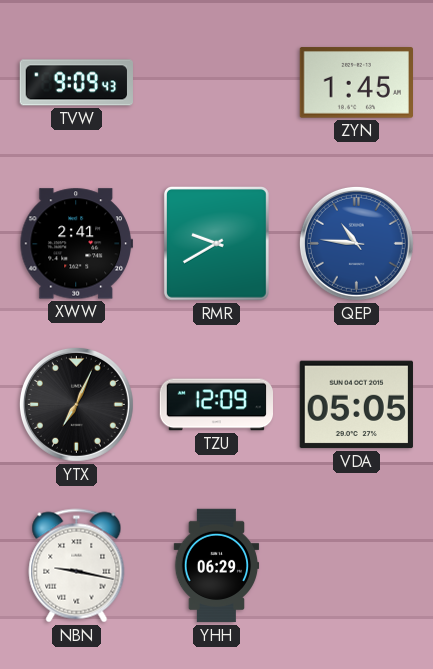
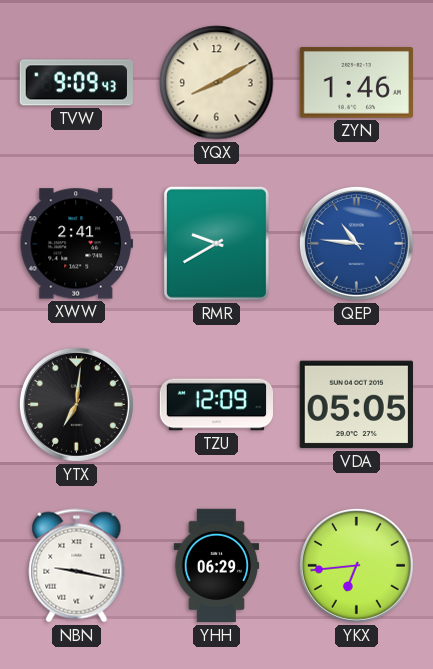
YQX: none -> 8:10 (217, 83)
ZYN: 1:45 -> 1:46 (356, 83)
YTX: 7:04 -> 7:01 (76, 404)
YKX: none -> 6:44 (356, 565)
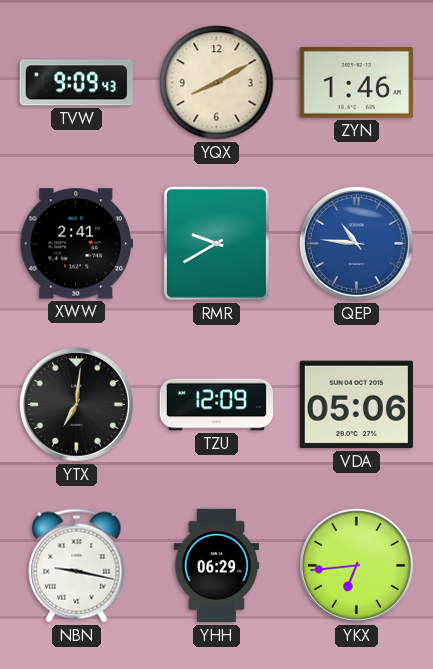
VDA: 05:05 -> 05:06 (356, 405)
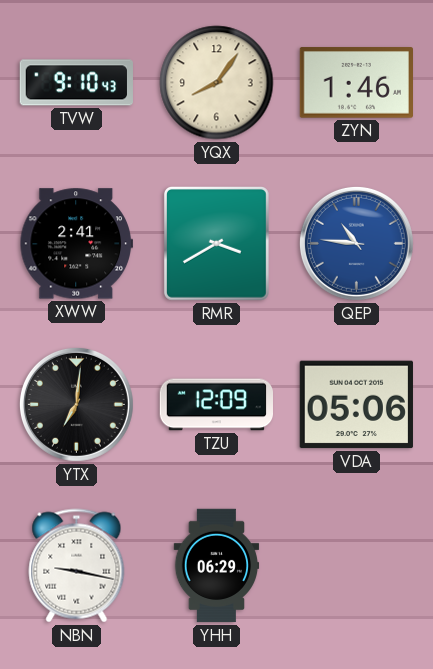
TVW: 9:09 -> 9:10 (76, 83)
YQX: 8:10 -> 8:06 (217, 83)
RMR: 9:40 -> 3:40 (216, 243)
YKX: 6:44 -> none (356, 565)
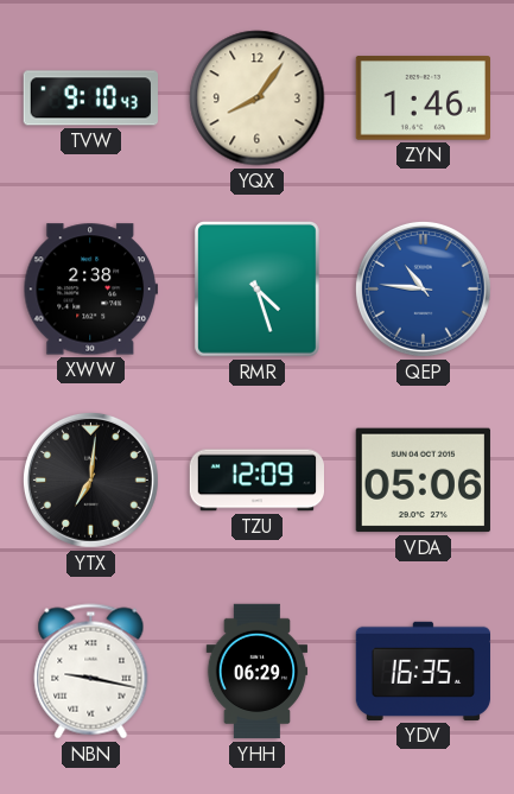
XWW: 2:41 -> 2:38 (90, 290)
RMR: 3:40 -> 4:27 (256, 288)
YDV: none -> 16:35 (423, 671)
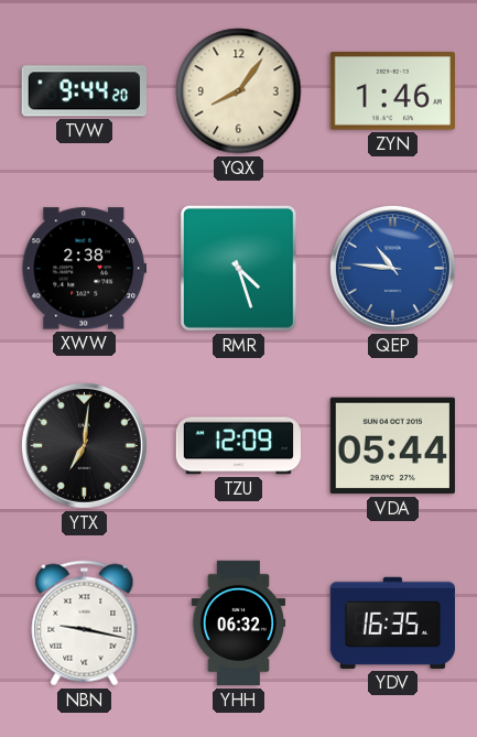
TVW: 9:10 -> 9:44 (84, 91)
VDA: 05:06 -> 05:44 (392, 446)
YHH: 06:29 -> 06:32 (239, 624)
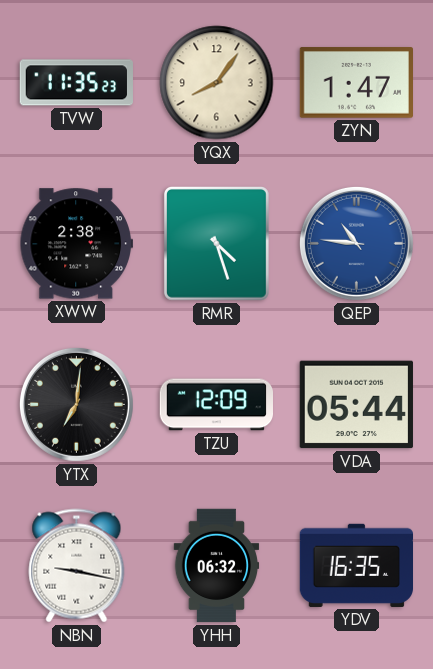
TVW: 9:44 -> 11:35 (76, 83)
ZYN: 1:46 -> 1:47 (356, 83)
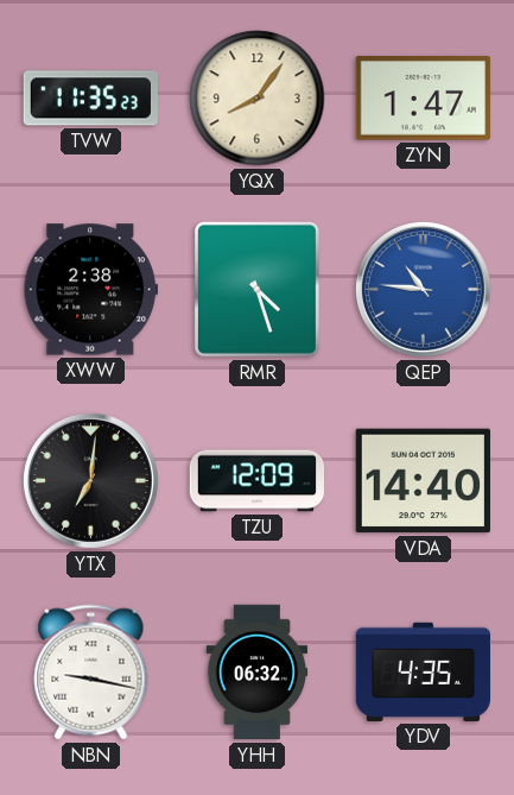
VDA: 05:44 -> 14:40 (423, 481)
YDV: 16:35 -> 4:35 (423, 671)
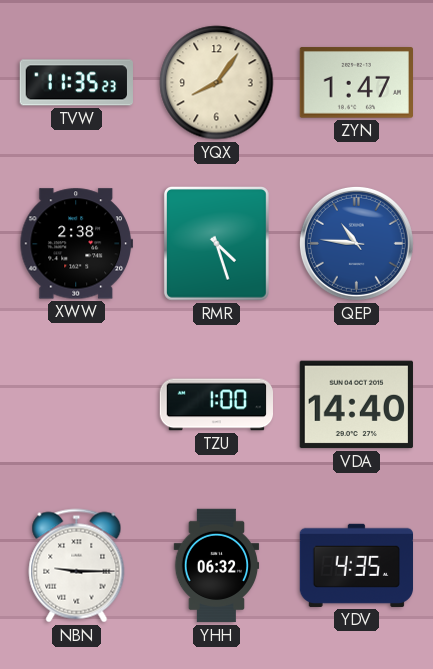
YTX: 7:01 -> none (90, 480)
TZU: 12:09 -> 1:00 (216, 405)
NBN: 9:17 -> 9:15 (77, 566)
